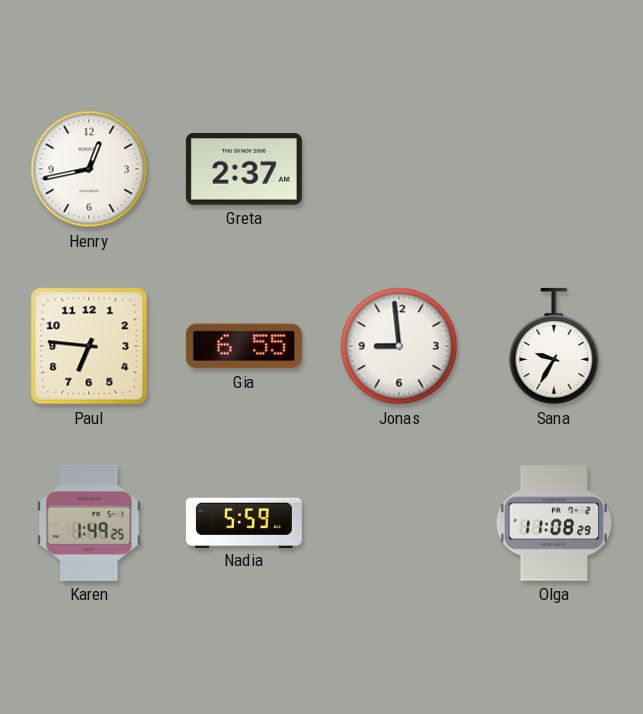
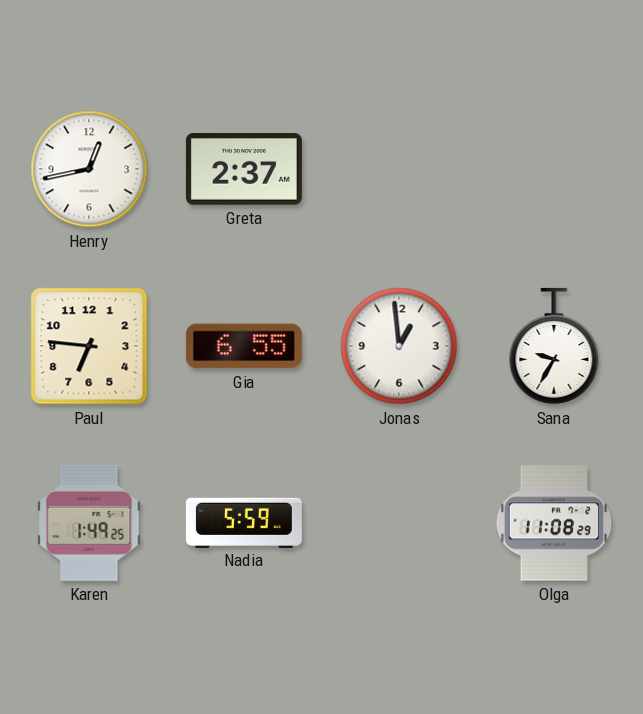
Jonas: 8:59 -> 12:59 (399, 346)
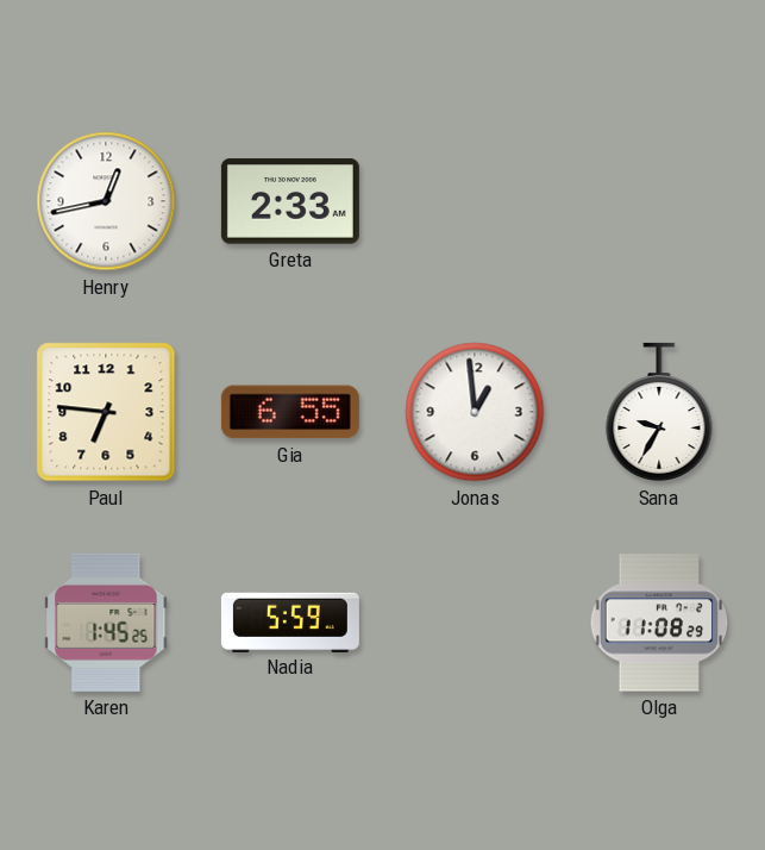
Greta: 2:37 -> 2:33 (290, 201)
Karen: 1:49 -> 1:45 (106, 623)
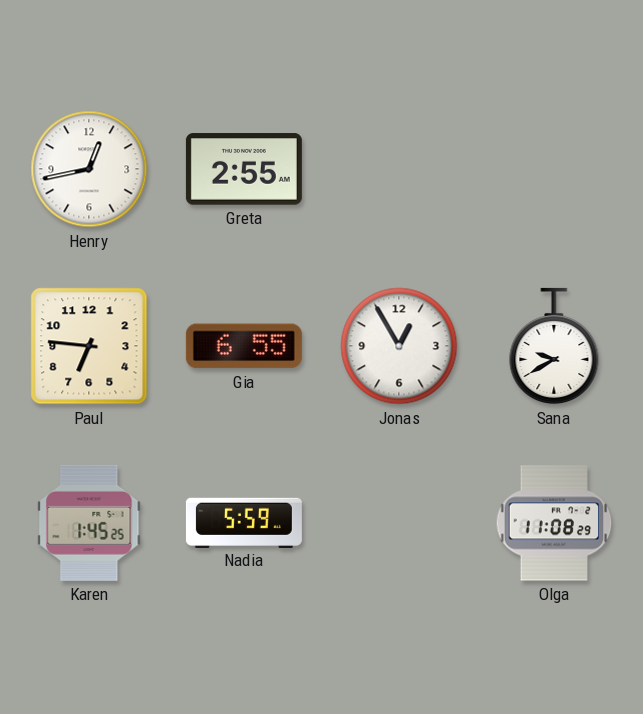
Greta: 2:33 -> 2:55 (244, 169)
Jonas: 12:59 -> 12:55 (399, 346)
Sana: 9:35 -> 9:40 (554, 346)
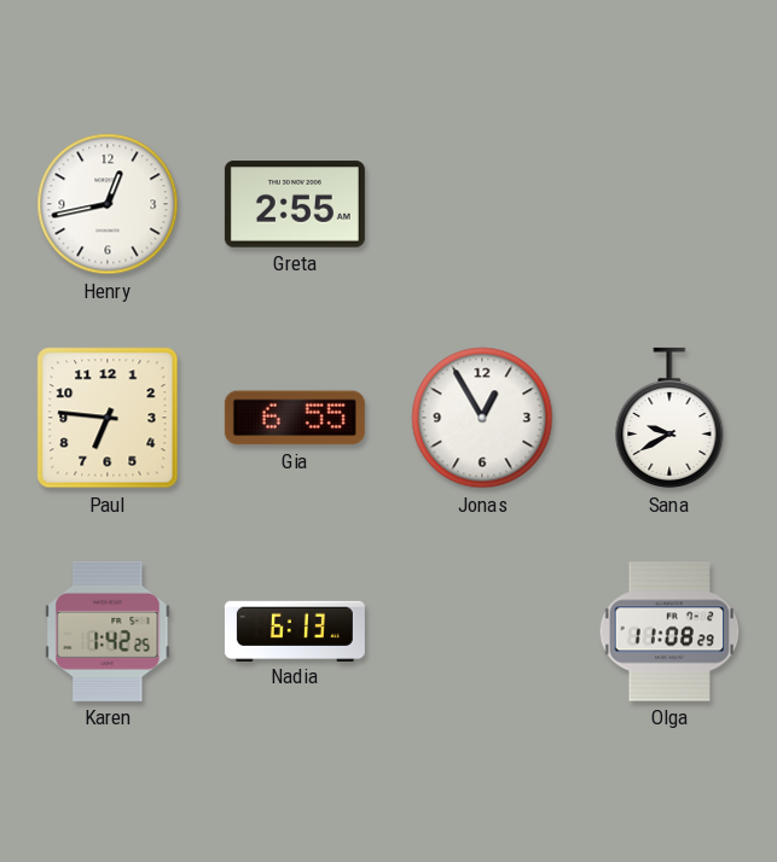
Karen: 1:45 -> 1:42 (108, 631)
Nadia: 5:59 -> 6:13 (295, 630)
